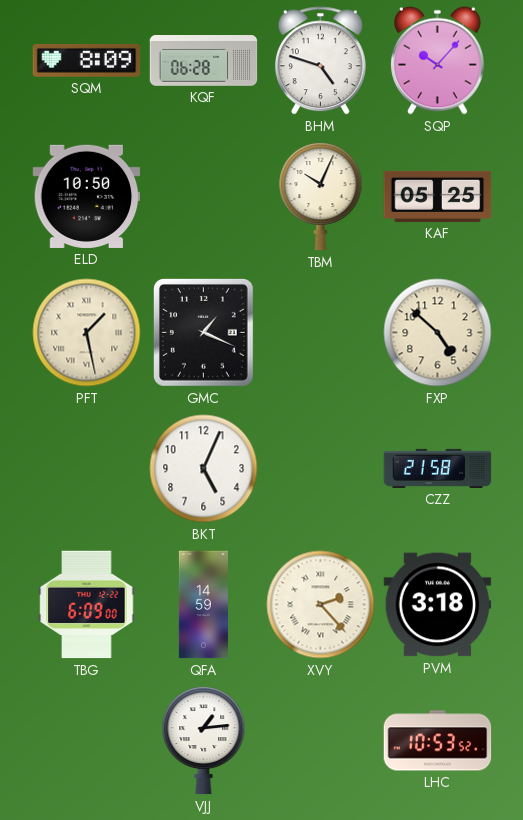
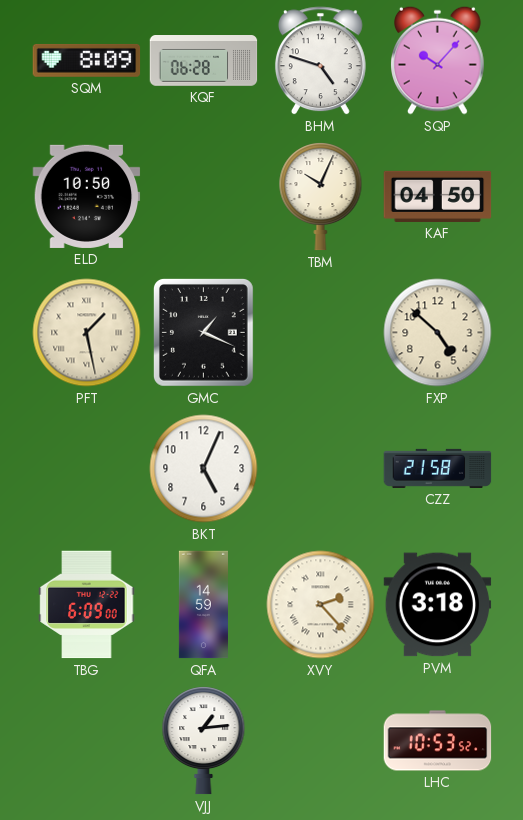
KAF: 05:25 -> 04:50 (438, 196)
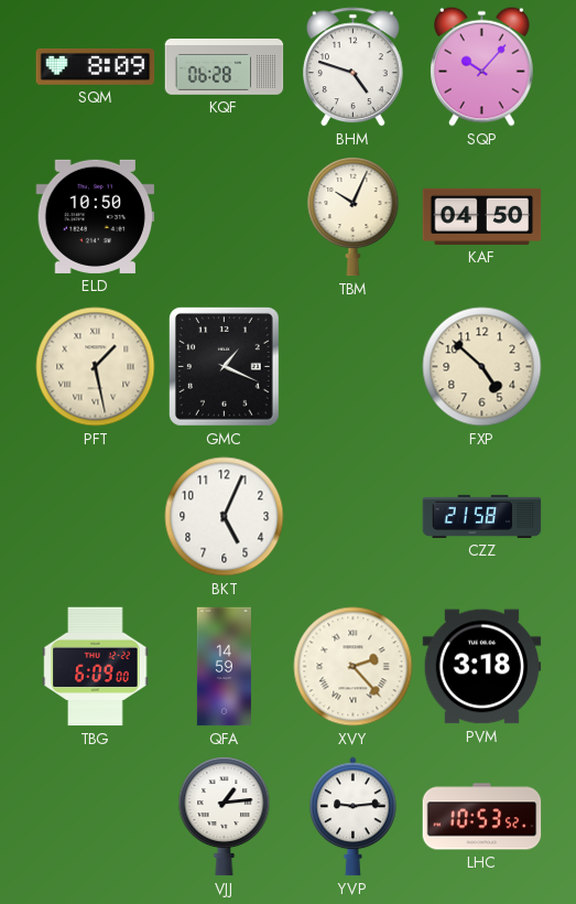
YVP: none -> 9:14 (354, 817)
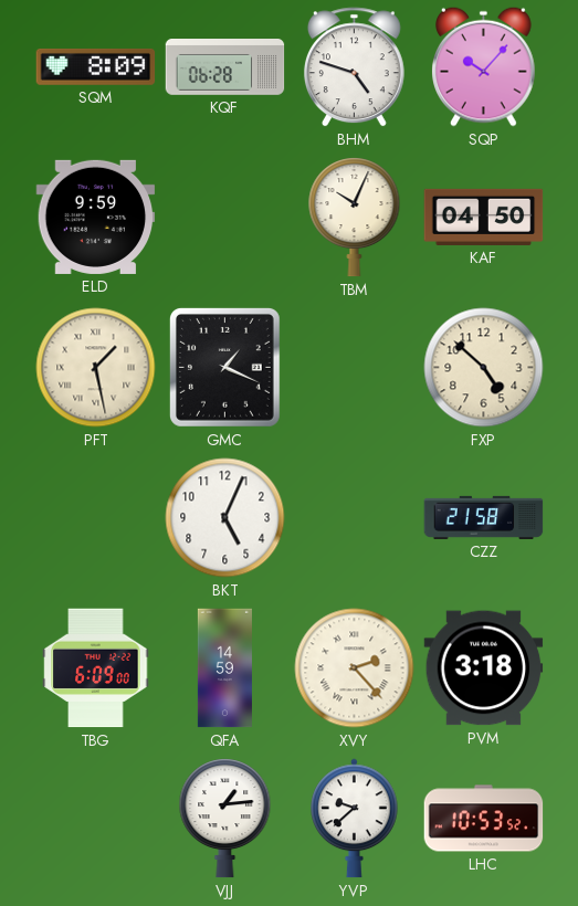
ELD: 10:50 -> 9:59 (96, 217)
YVP: 9:14 -> 9:38 (355, 819)
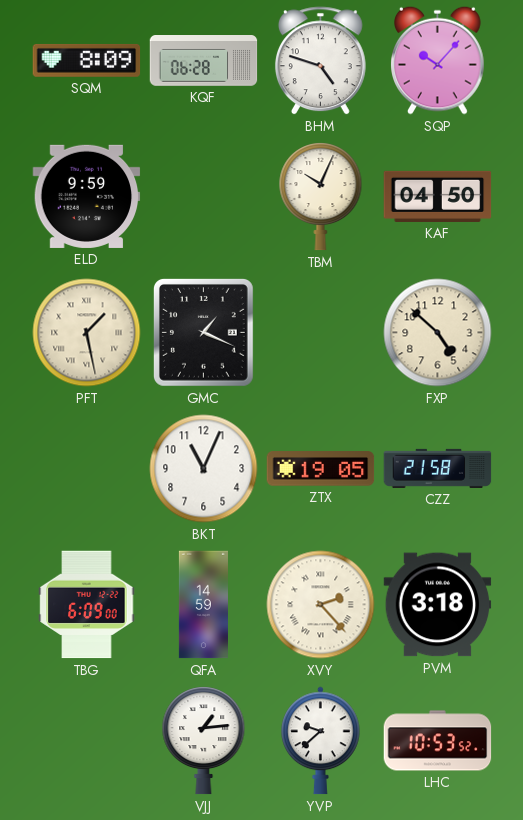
BKT: 5:04 -> 11:04 (204, 469)
ZTX: none -> 19:05 (321, 469)
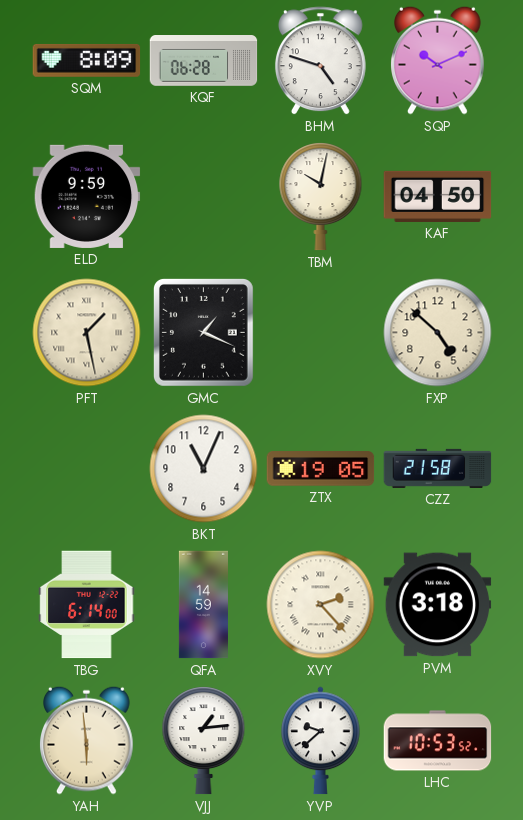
SQP: 10:07 -> 10:11 (438, 60)
TBM: 10:04 -> 10:02 (321, 197)
TBG: 6:09 -> 6:14 (87, 605)
YAH: none -> 5:59 (87, 740)
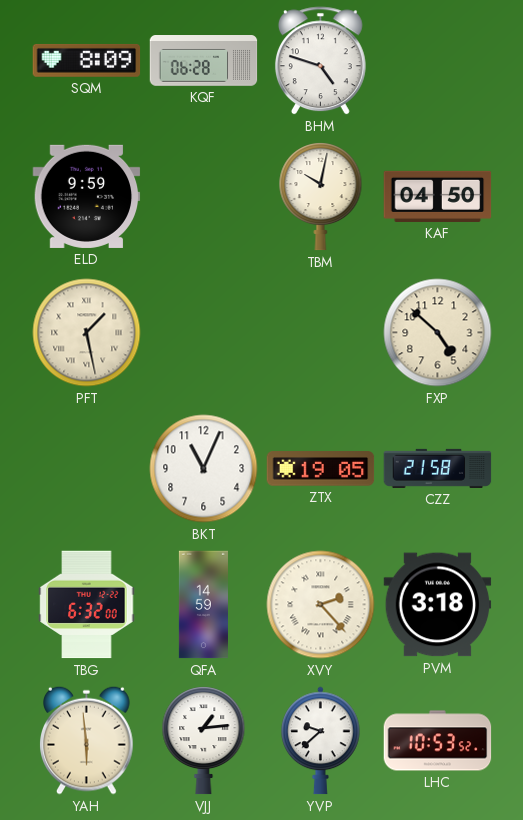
SQP: 10:11 -> none (438, 60)
GMC: 1:19 -> none (203, 333)
TBG: 6:14 -> 6:32 (87, 605)
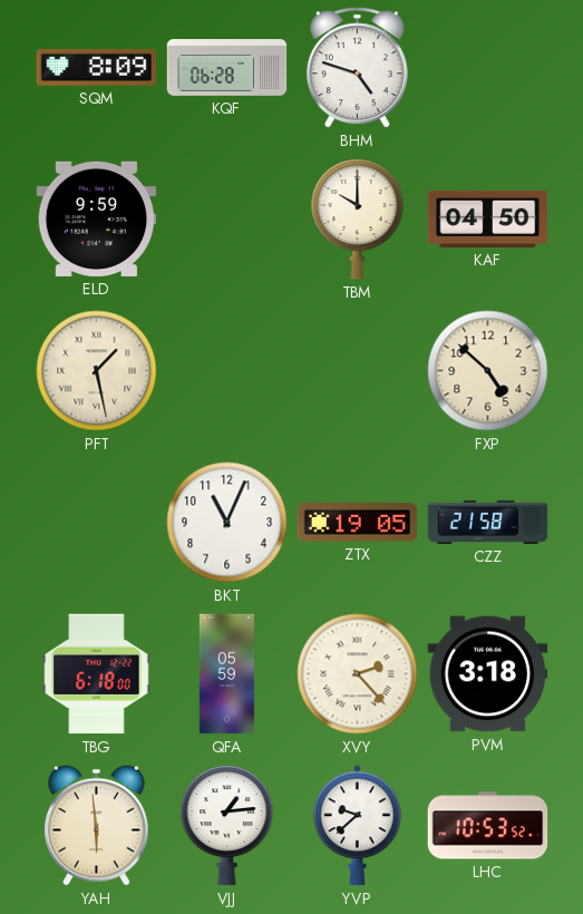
TBM: 10:02 -> 10:00 (358, 220)
TBG: 6:32 -> 6:18 (97, 674)
QFA: 14:59 -> 05:59 (226, 674)
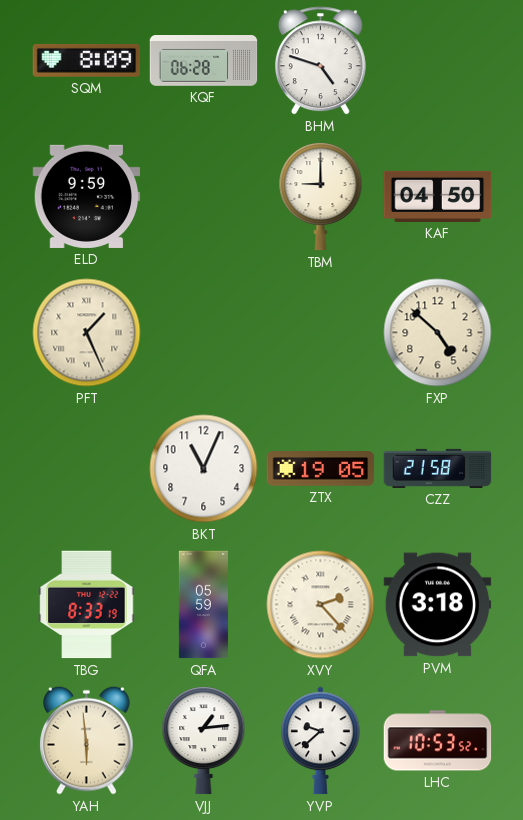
TBM: 10:00 -> 9:00 (321, 197)
PFT: 1:28 -> 1:26 (87, 333)
TBG: 6:18 -> 8:33 (87, 605)
